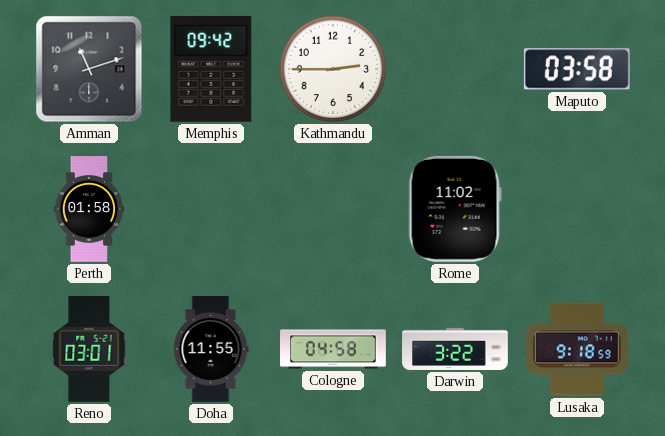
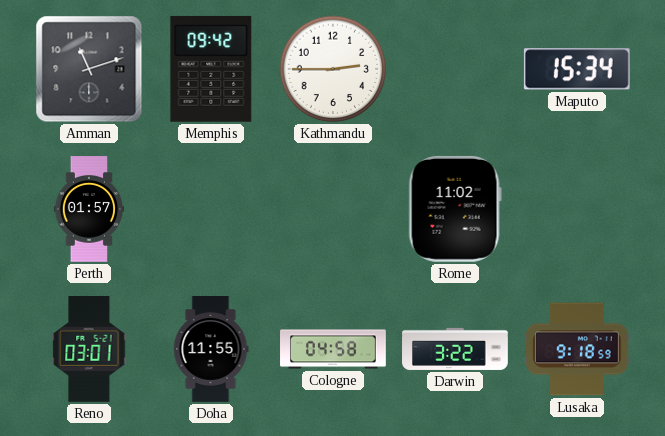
Maputo: 03:58 -> 15:34 (577, 69)
Perth: 01:58 -> 01:57 (89, 209)
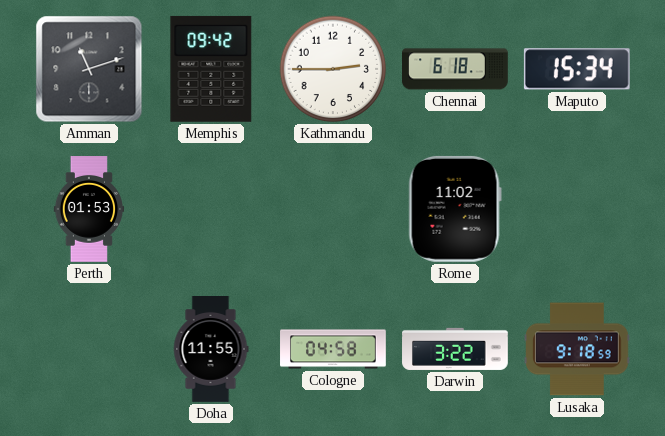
Chennai: none -> 6:18 (456, 69)
Perth: 01:57 -> 01:53 (89, 209)
Reno: 03:01 -> none (89, 350)
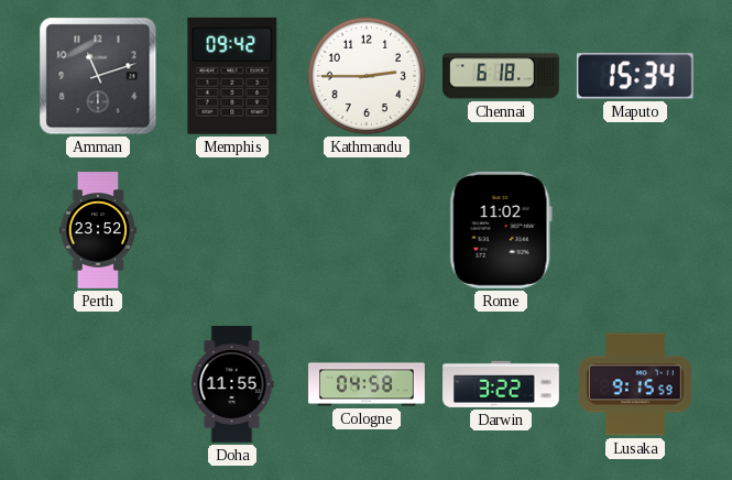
Perth: 01:53 -> 23:52 (98, 230)
Lusaka: 9:18 -> 9:15 (636, 384)
